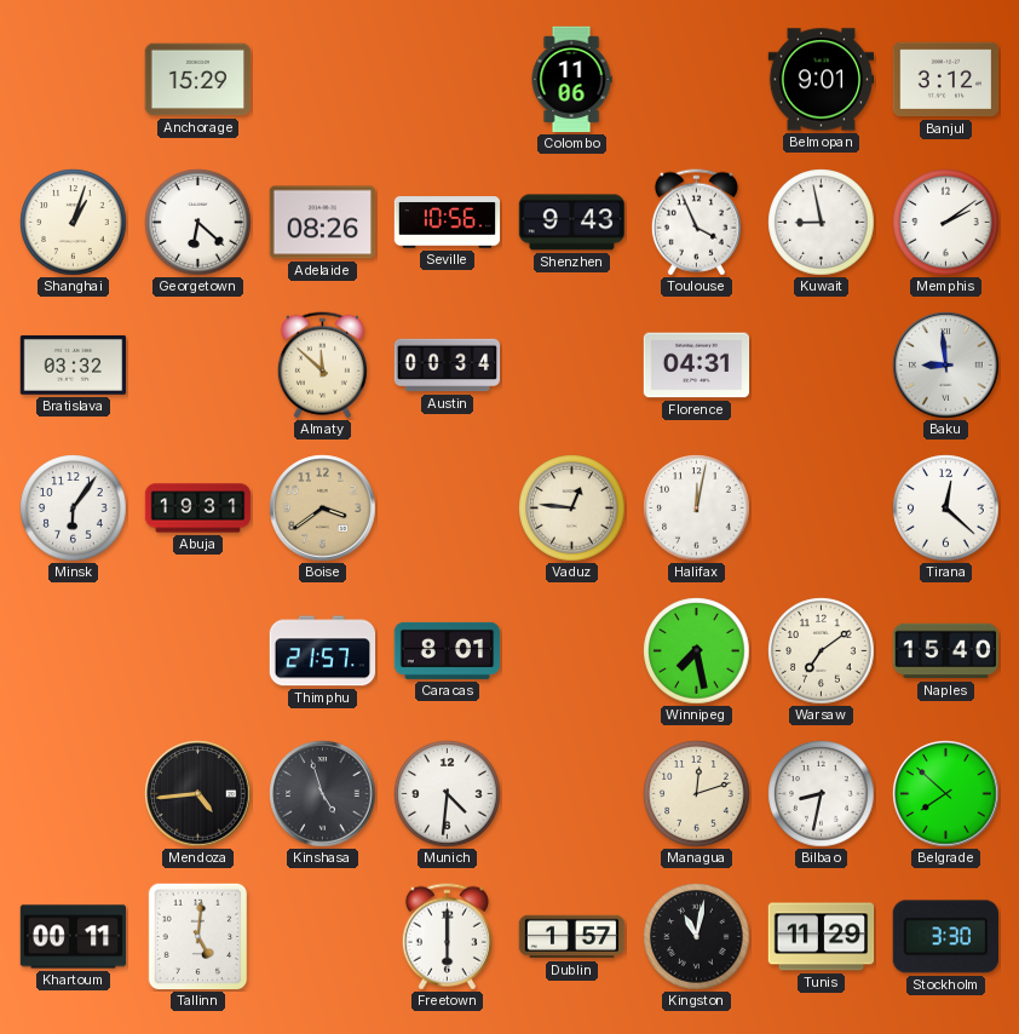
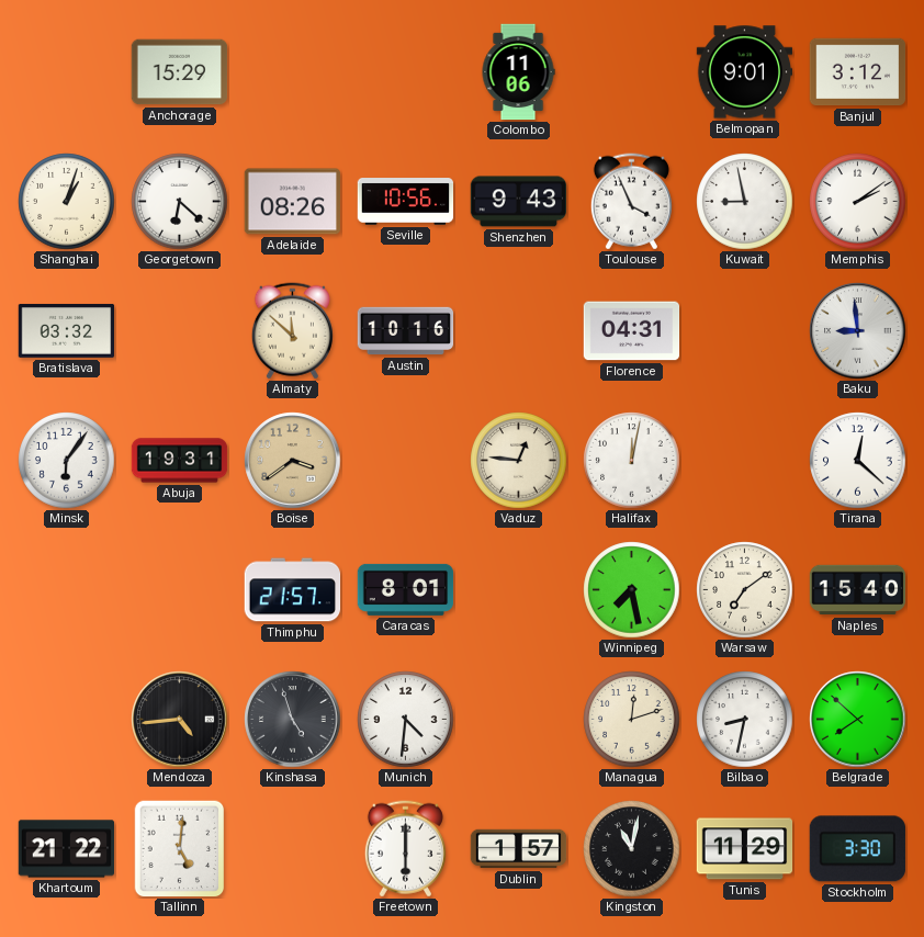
Austin: 00:34 -> 10:16 (406, 331)
Khartoum: 00:11 -> 21:22 (67, 849)
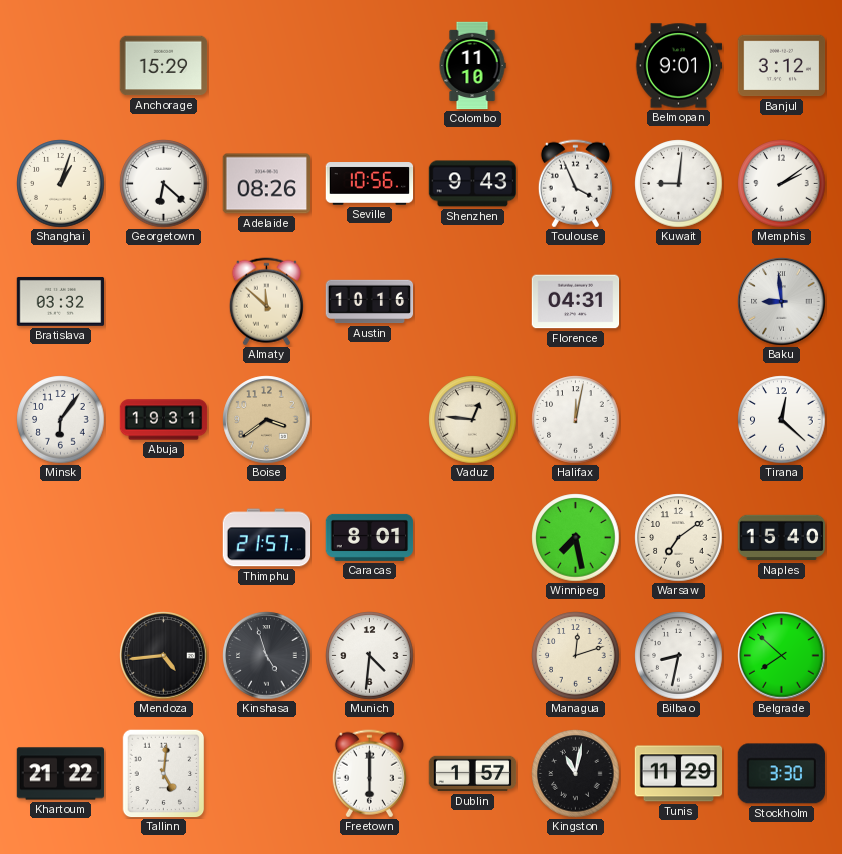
Colombo: 11:06 -> 11:10 (472, 66)
Kuwait: 8:58 -> 9:01 (679, 184)
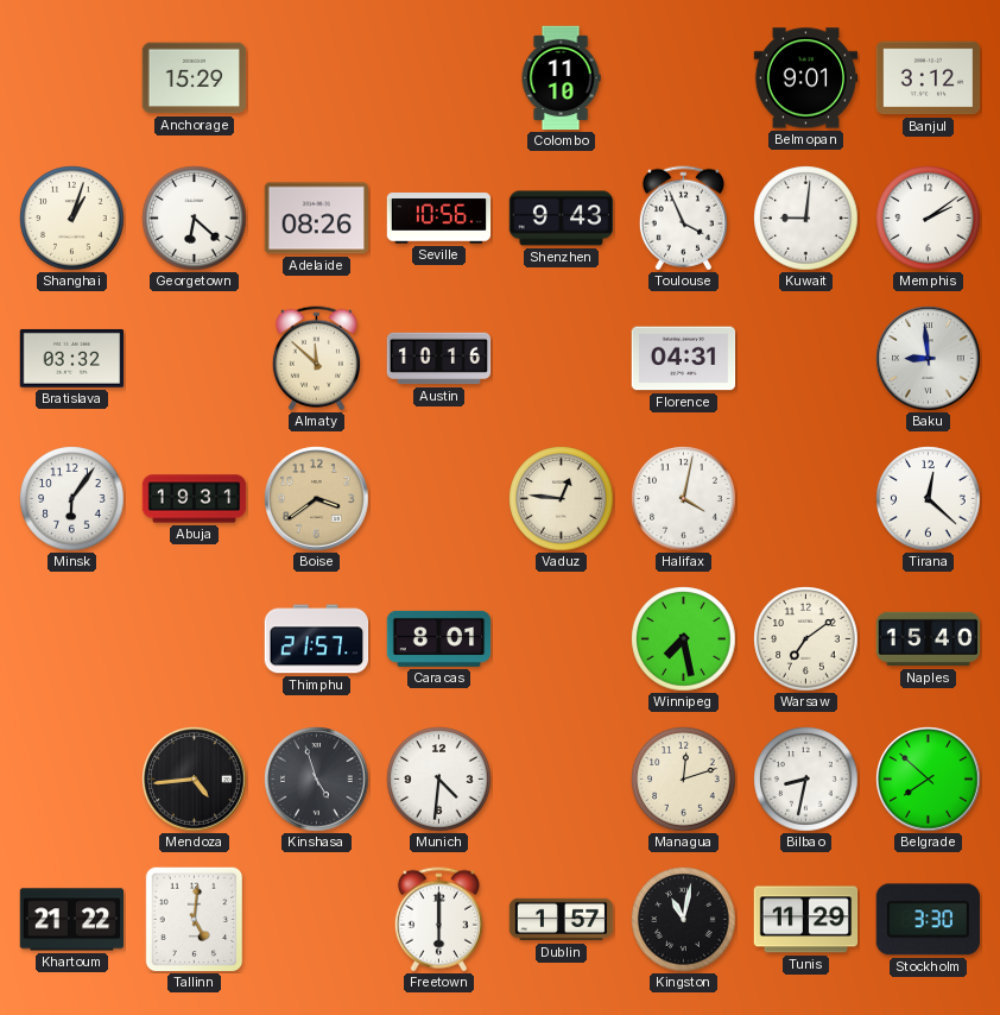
Halifax: 12:02 -> 4:02 (684, 499)
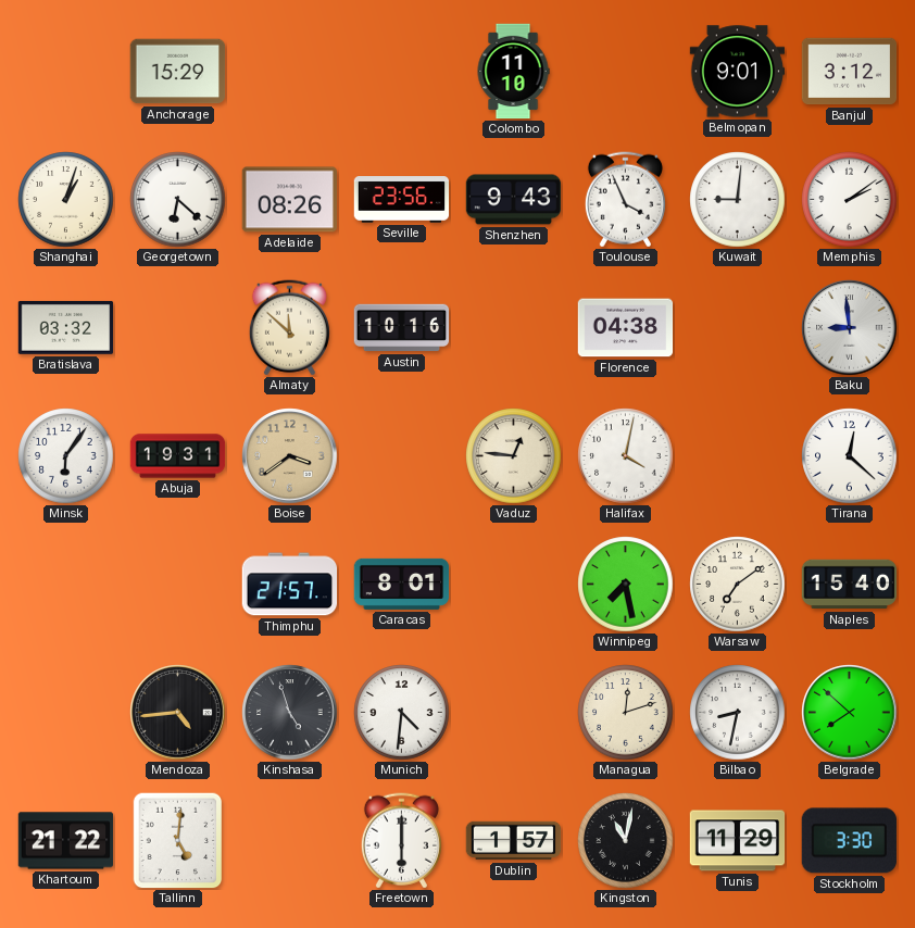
Seville: 10:56 -> 23:56 (402, 200)
Florence: 04:31 -> 04:38 (626, 328)
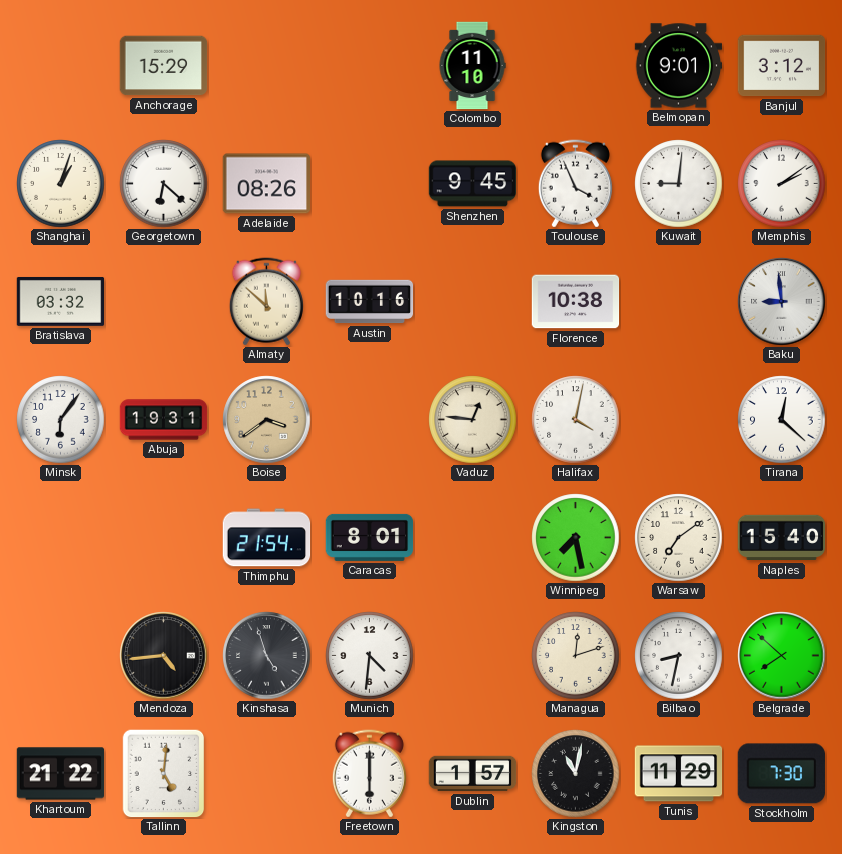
Seville: 23:56 -> none (402, 200)
Shenzhen: 9:43 -> 9:45 (473, 184)
Florence: 04:38 -> 10:38 (576, 302)
Thimphu: 21:57 -> 21:54 (267, 538)
Stockholm: 3:30 -> 7:30 (781, 774)
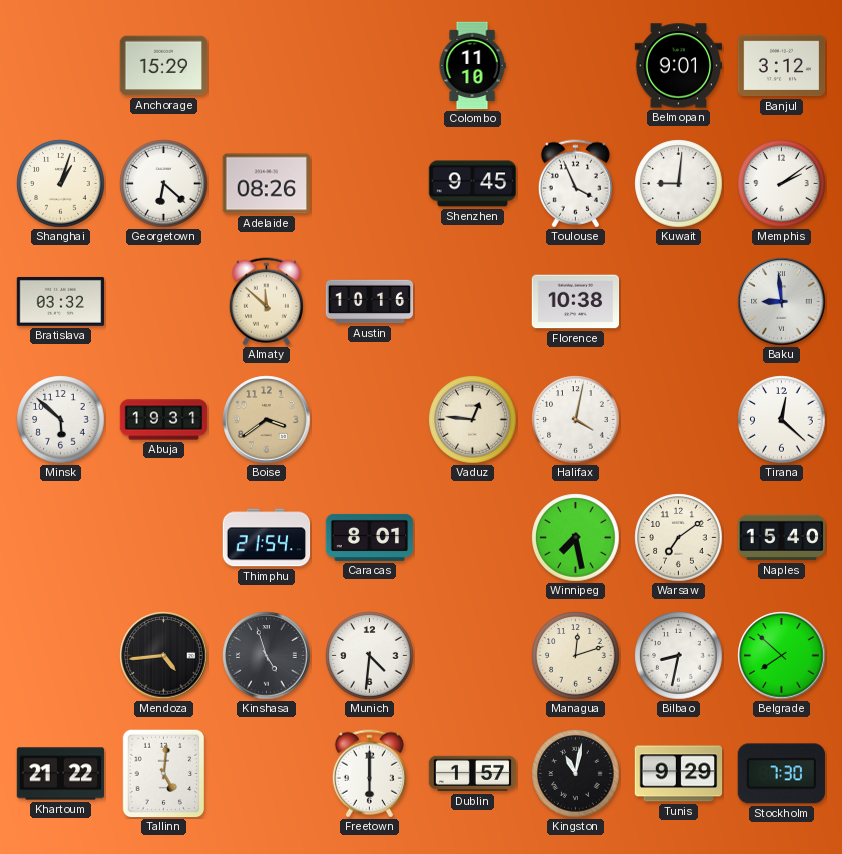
Minsk: 6:06 -> 5:52 (61, 420)
Tunis: 11:29 -> 9:29 (679, 774)
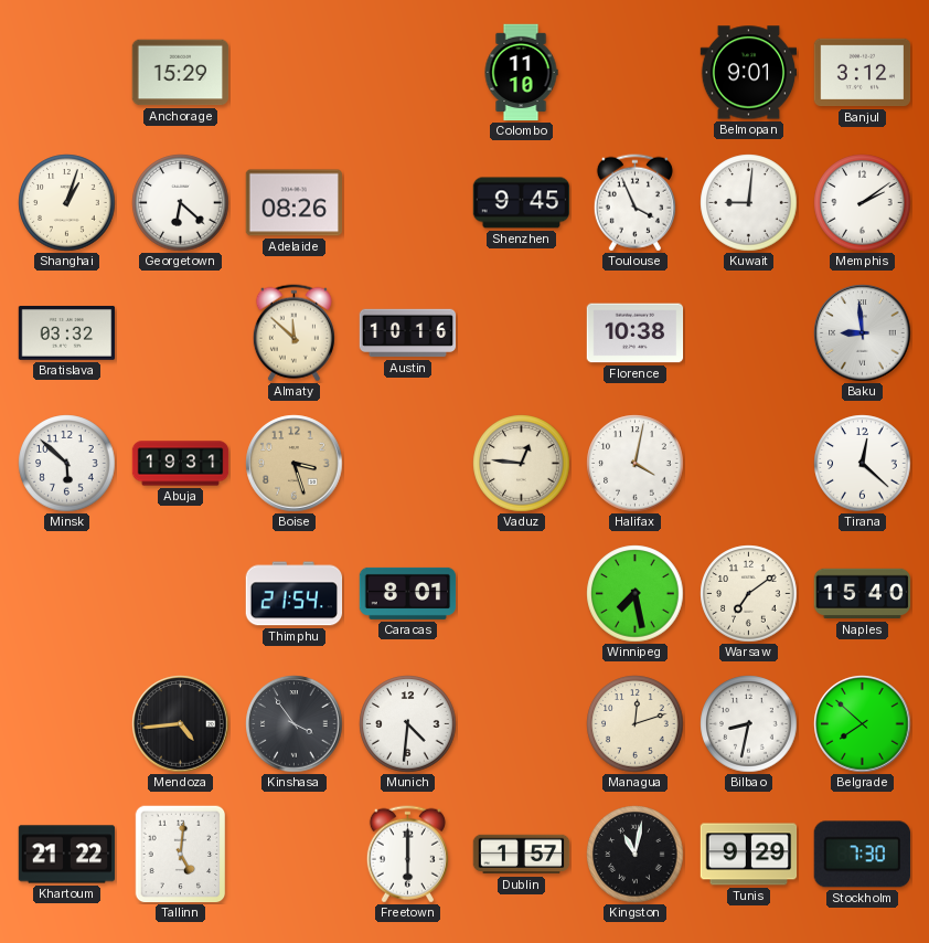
Boise: 3:39 -> 3:27 (295, 464)
Kinshasa: 4:57 -> 3:54 (295, 724)
